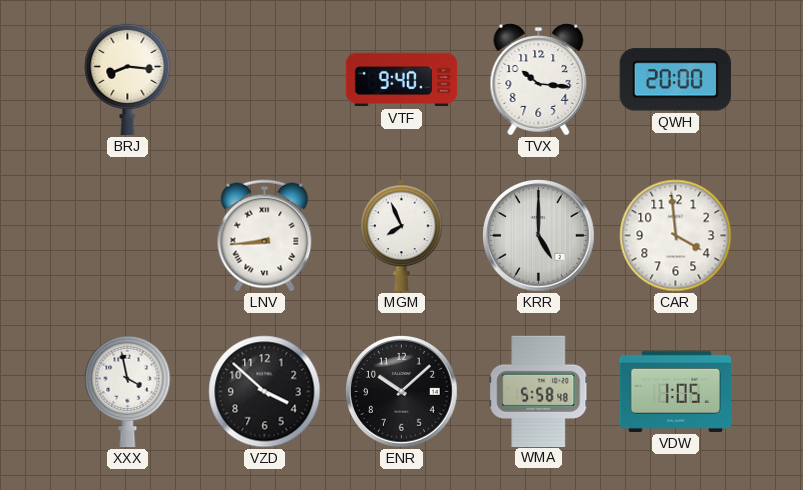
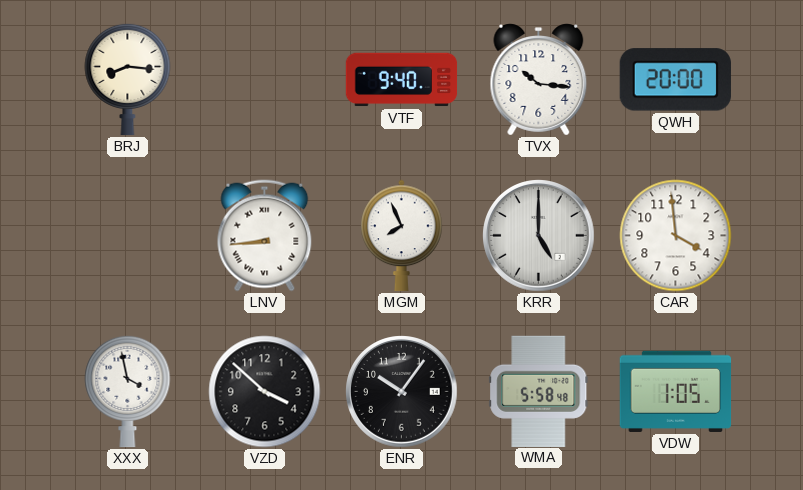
ENR: 10:08 -> 10:06 (402, 392)
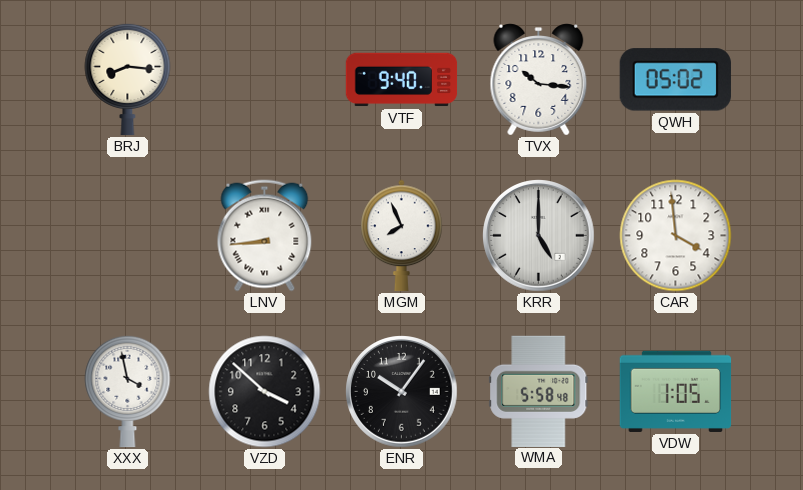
QWH: 20:00 -> 05:02 (675, 80)
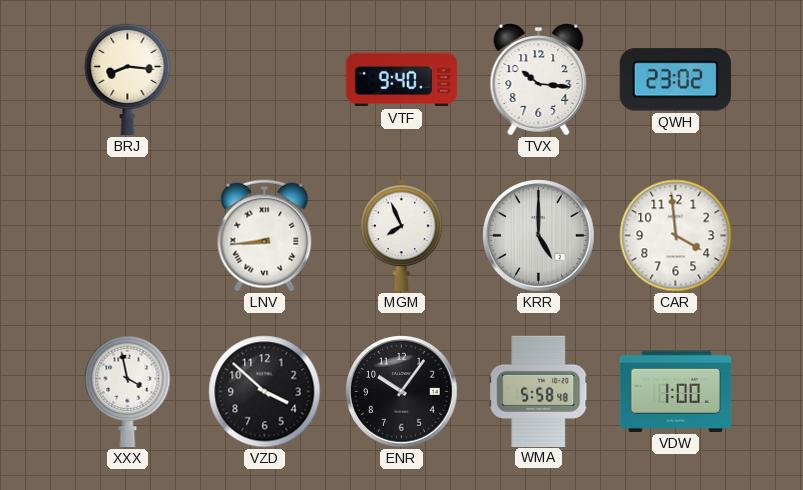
QWH: 05:02 -> 23:02 (675, 80)
VDW: 1:05 -> 1:00 (676, 391)
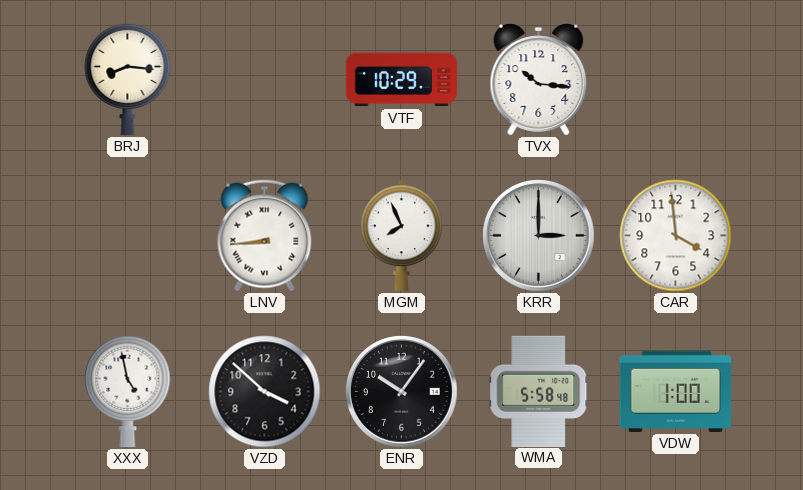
VTF: 9:40 -> 10:29 (402, 80)
QWH: 23:02 -> none (675, 80)
KRR: 5:00 -> 3:00 (539, 236)
XXX: 3:58 -> 4:58 (128, 391)
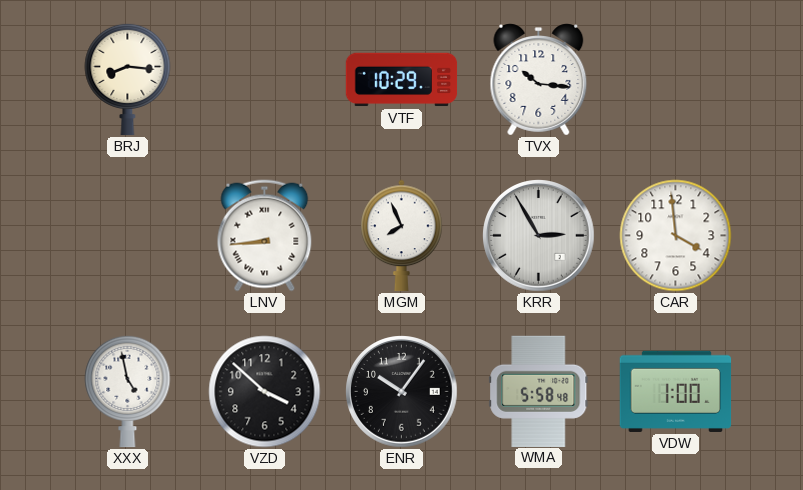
KRR: 3:00 -> 2:55 (539, 236)
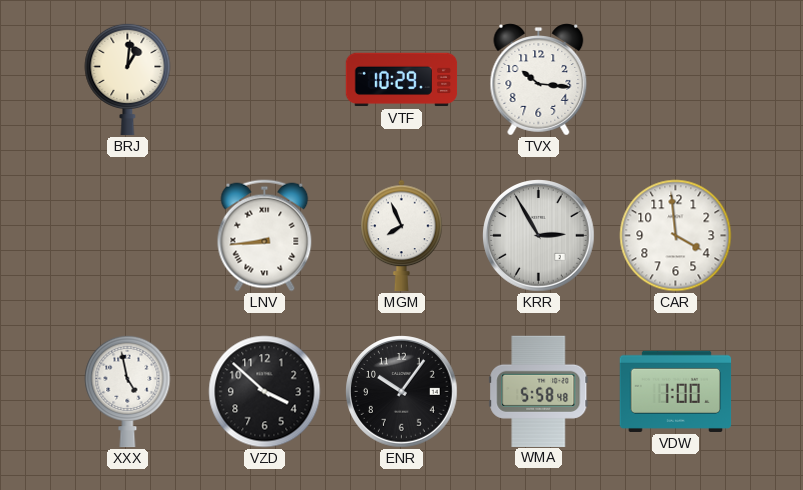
BRJ: 8:16 -> 1:01 (128, 79)
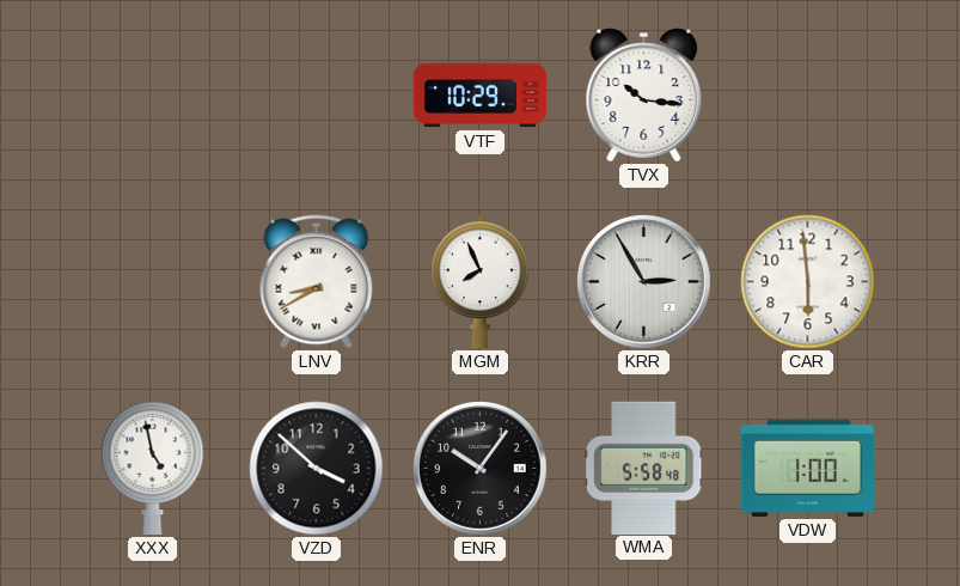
BRJ: 1:01 -> none (128, 79)
LNV: 8:44 -> 8:40 (317, 282)
CAR: 3:59 -> 5:59 (808, 282)
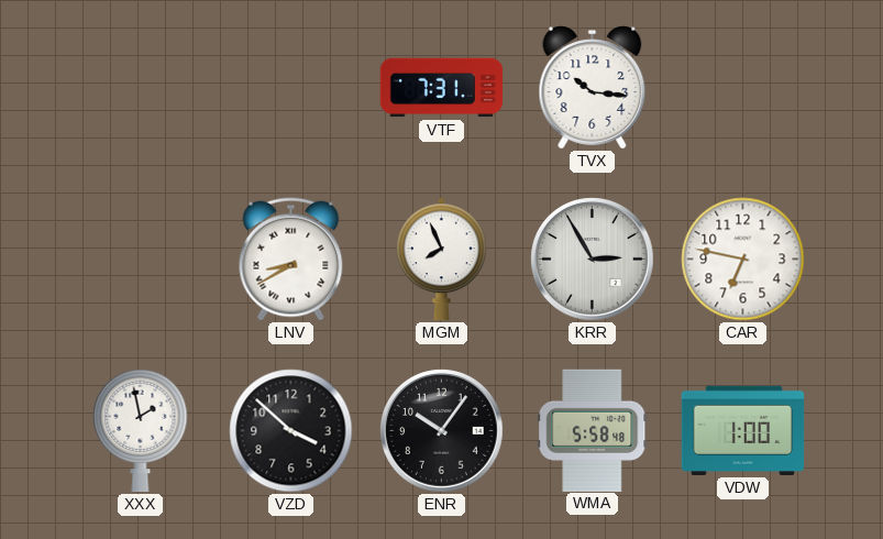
VTF: 10:29 -> 7:31 (442, 88)
CAR: 5:59 -> 6:47 (743, 260)
XXX: 4:58 -> 1:58 (141, 430)
